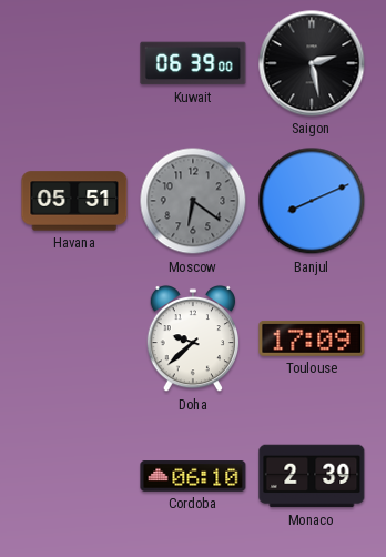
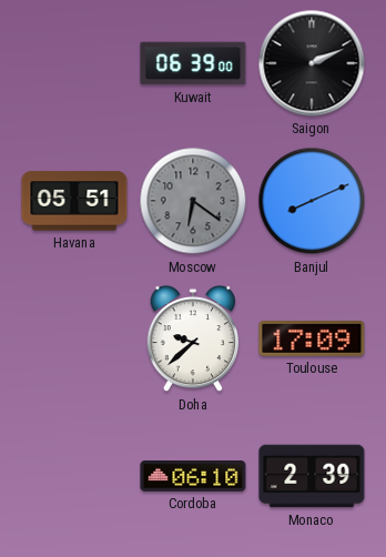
Saigon: 2:28 -> 2:11 (312, 63)
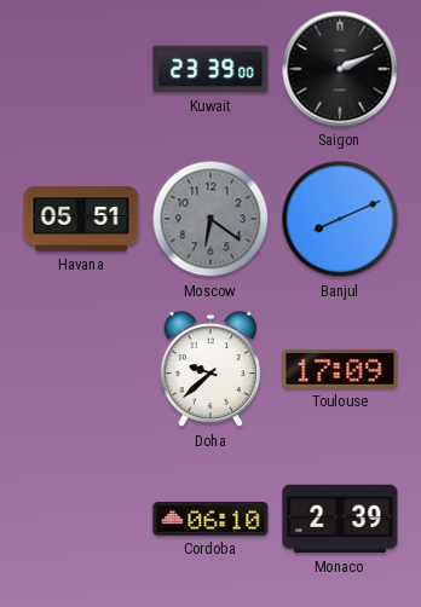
Kuwait: 06:39 -> 23:39 (211, 69)
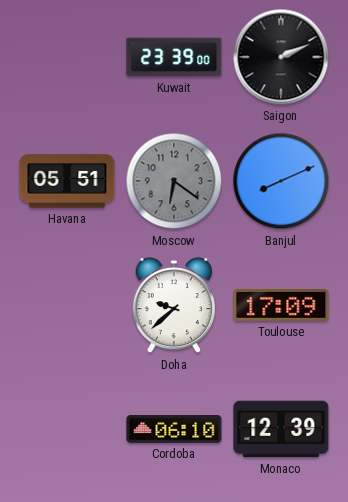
Monaco: 2:39 -> 12:39 (281, 429)
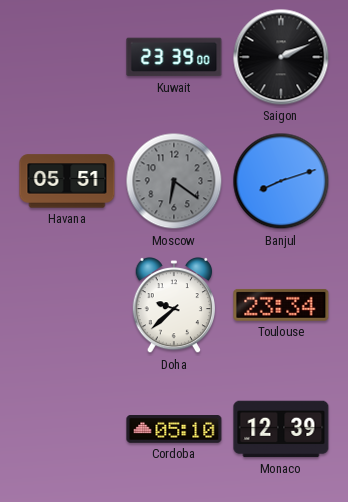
Banjul: 8:11 -> 8:12 (281, 181)
Toulouse: 17:09 -> 23:34 (281, 305)
Cordoba: 06:10 -> 05:10 (174, 430)
